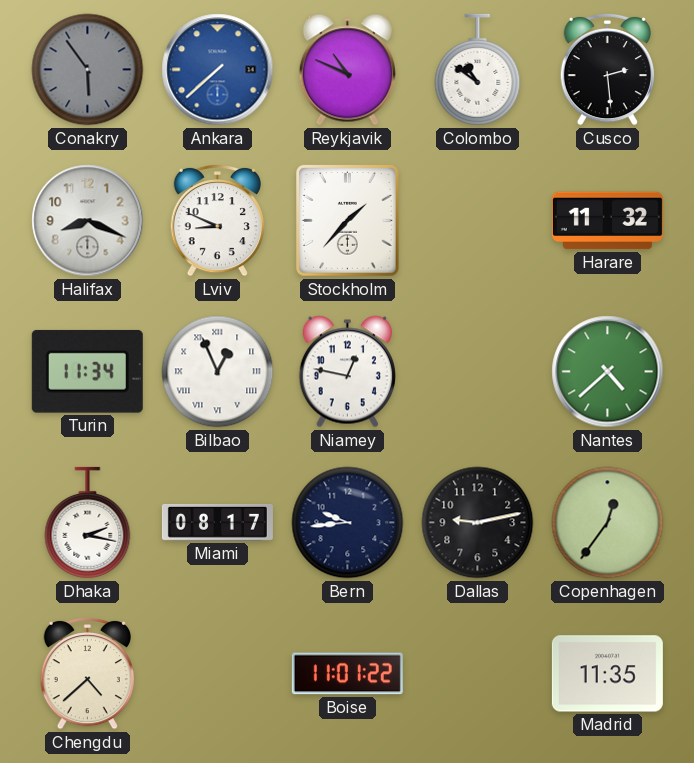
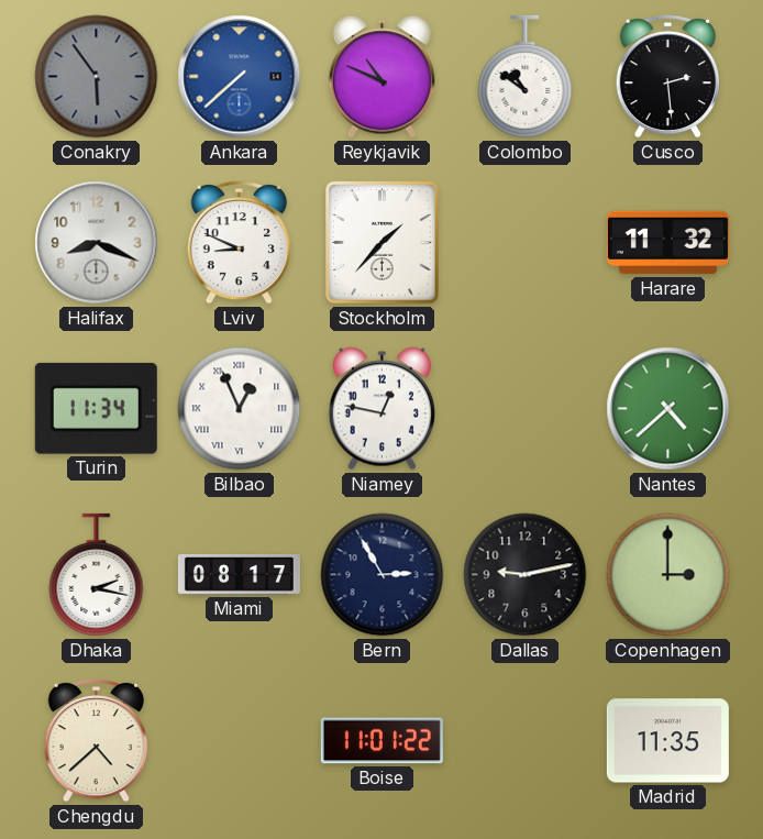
Bern: 9:44 -> 2:55 (383, 575)
Copenhagen: 12:36 -> 3:00 (668, 575)
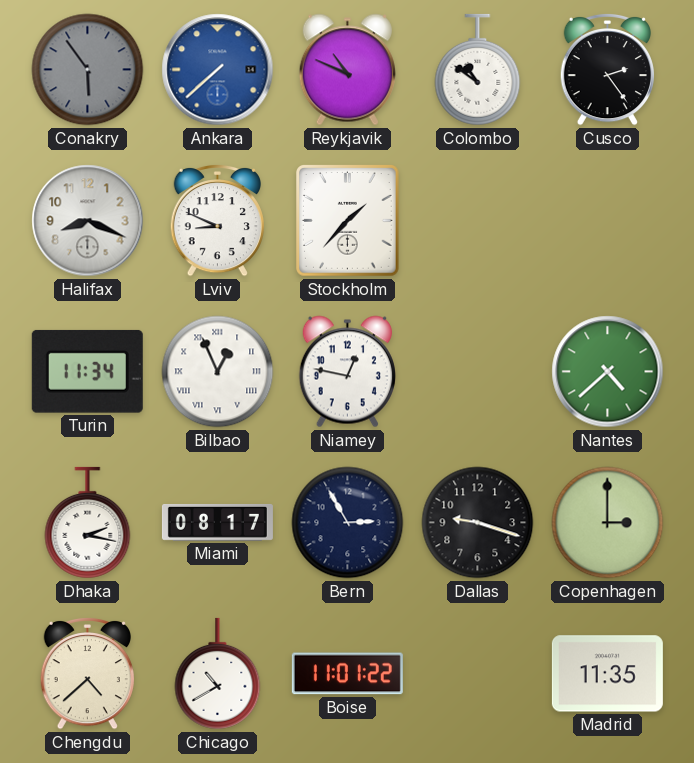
Cusco: 2:29 -> 2:24 (607, 69)
Harare: 11:32 -> none (667, 243)
Dallas: 9:13 -> 9:18 (478, 523)
Chicago: none -> 10:40 (218, 674)
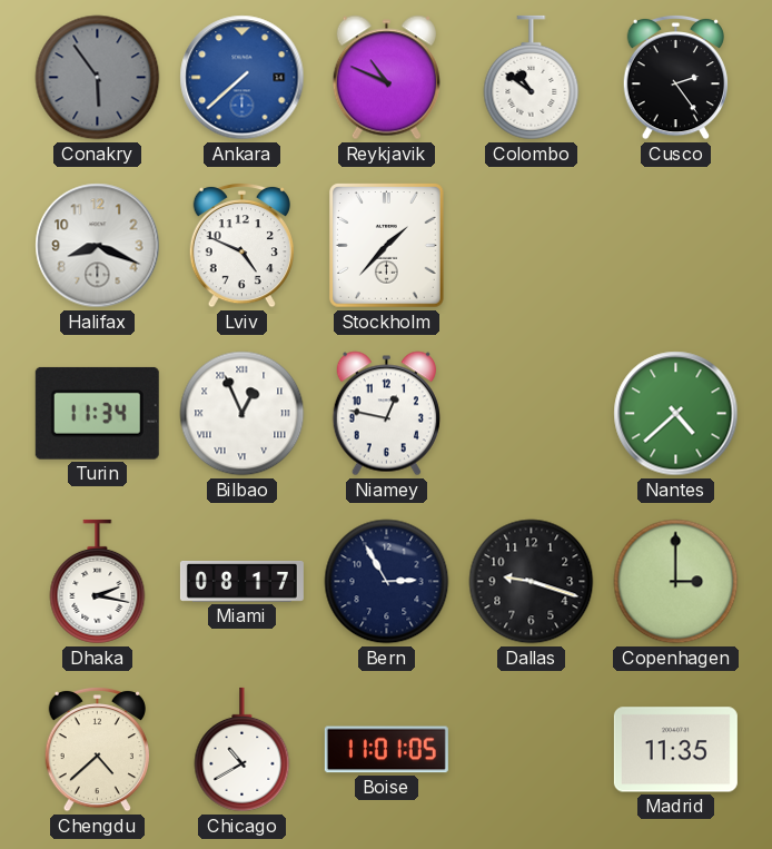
Lviv: 8:49 -> 4:49 (241, 245)
Boise: 11:01:22 -> 11:01:05 (386, 750)
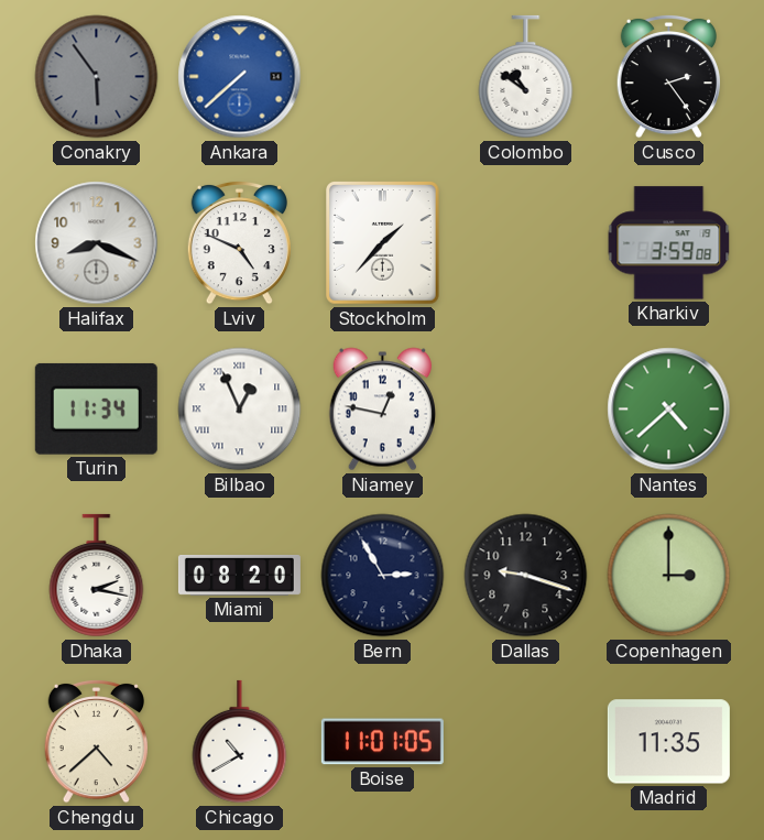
Reykjavik: 10:49 -> none (386, 78)
Kharkiv: none -> 3:59 (669, 243)
Miami: 08:17 -> 08:20 (239, 575)
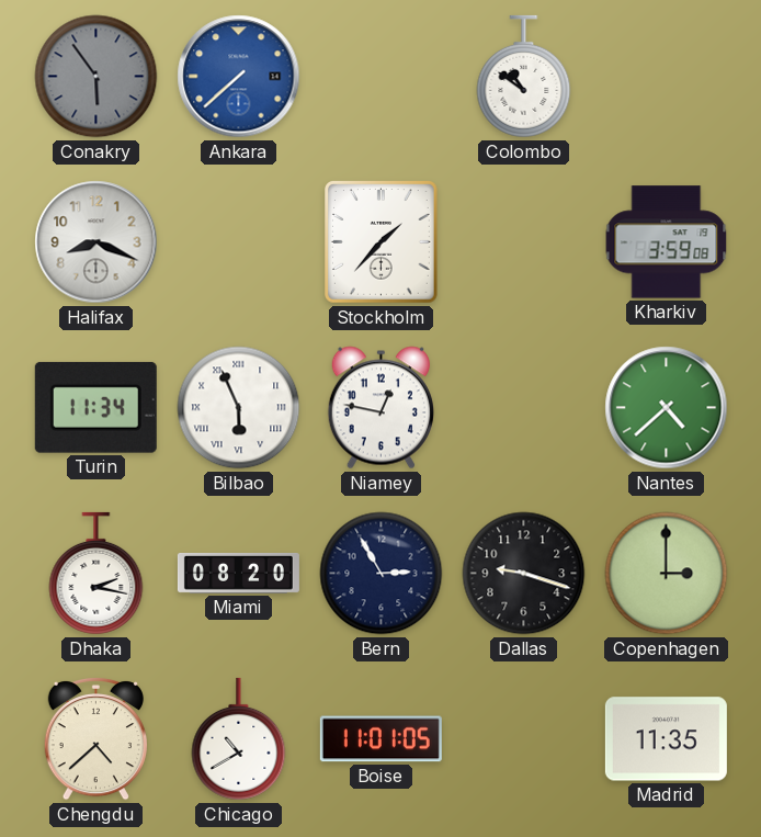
Cusco: 2:24 -> none (668, 76)
Lviv: 4:49 -> none (239, 242)
Bilbao: 12:56 -> 5:56 (239, 408)
